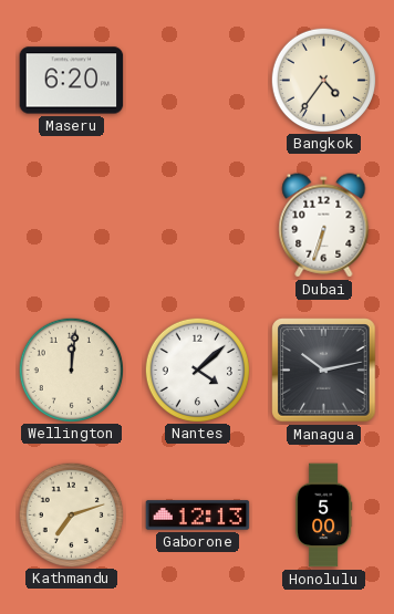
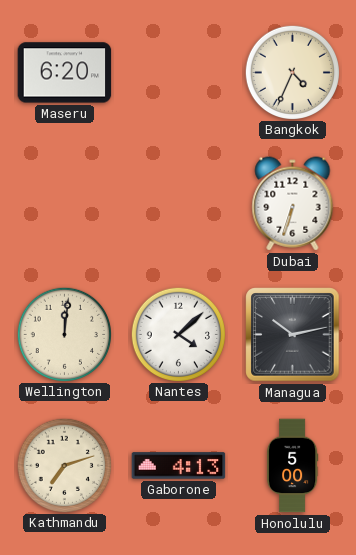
Bangkok: 4:36 -> 4:34 (292, 72)
Gaborone: 12:13 -> 4:13 (179, 466)
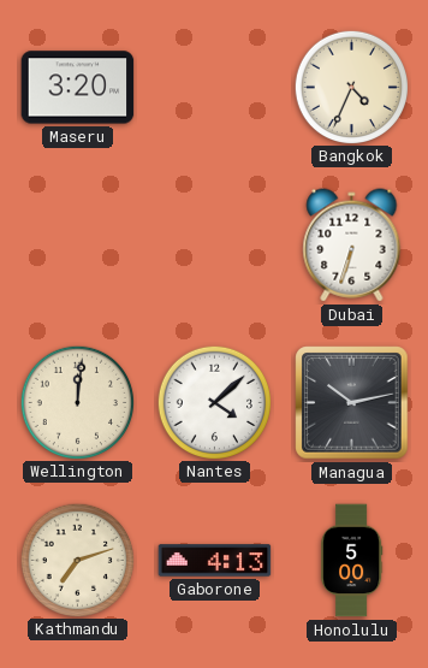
Maseru: 6:20 -> 3:20 (78, 88)
